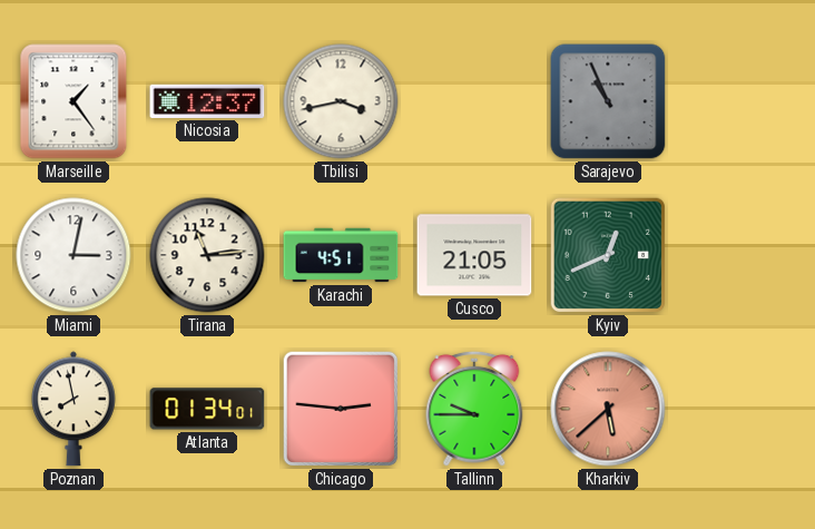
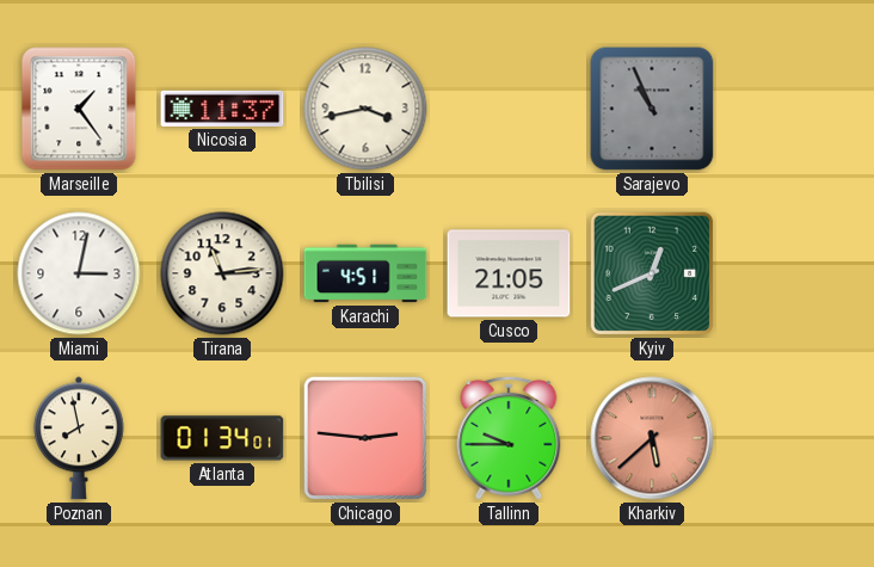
Nicosia: 12:37 -> 11:37 (222, 109)
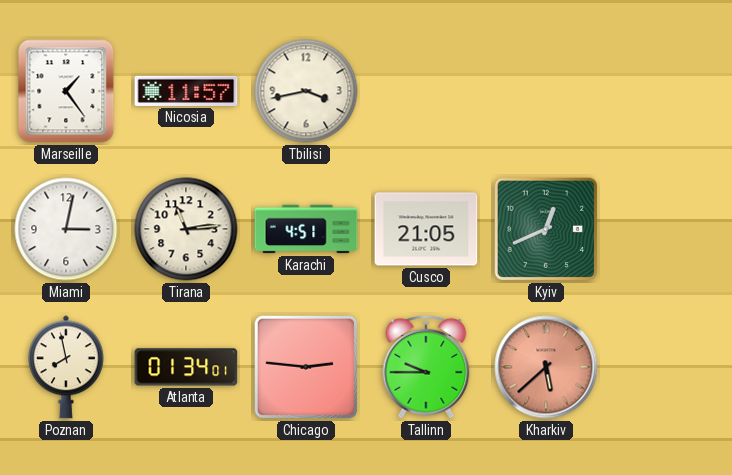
Nicosia: 11:37 -> 11:57 (186, 91)
Sarajevo: 10:56 -> none (652, 109)
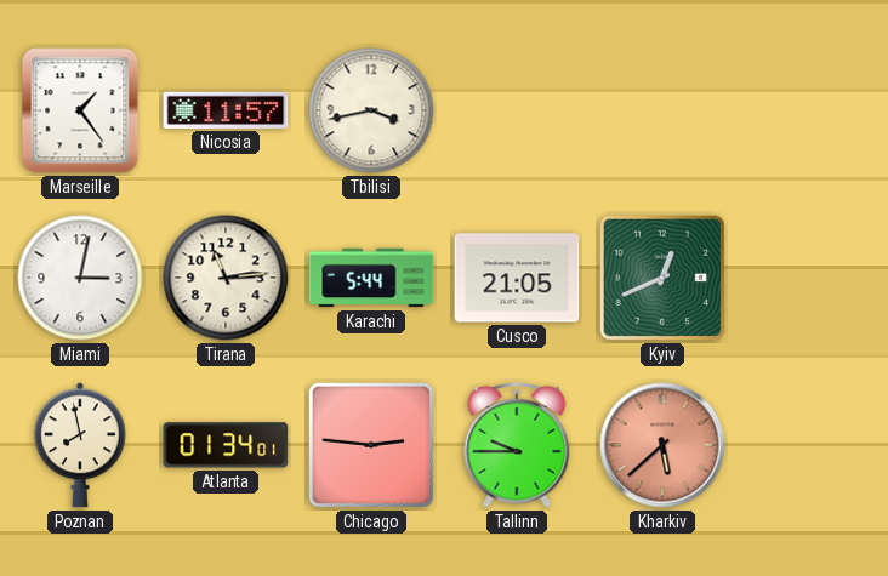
Karachi: 4:51 -> 5:44 (371, 278)
